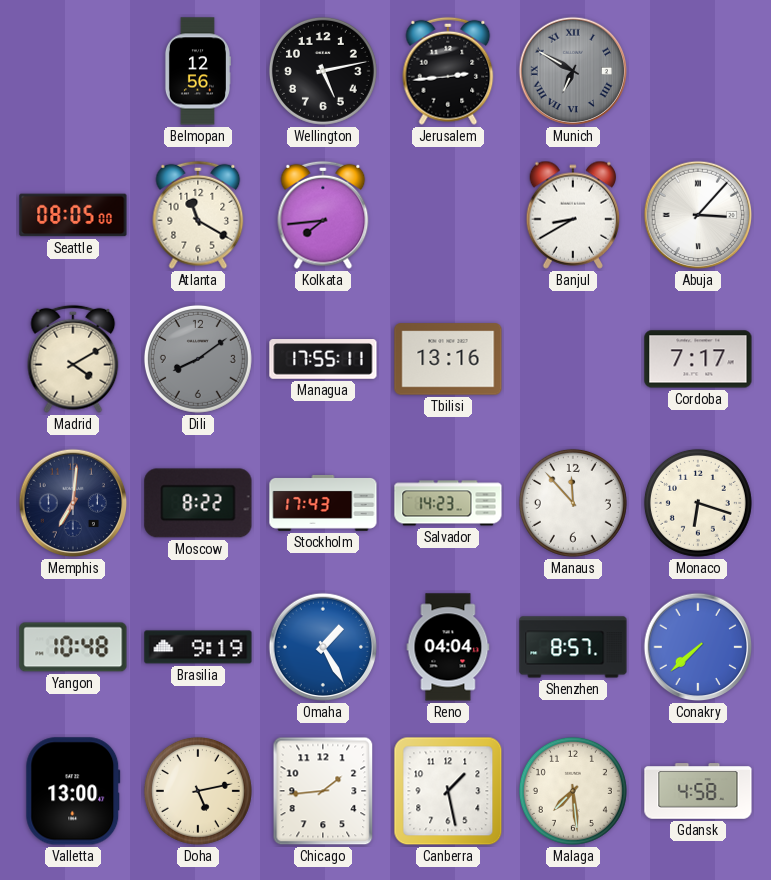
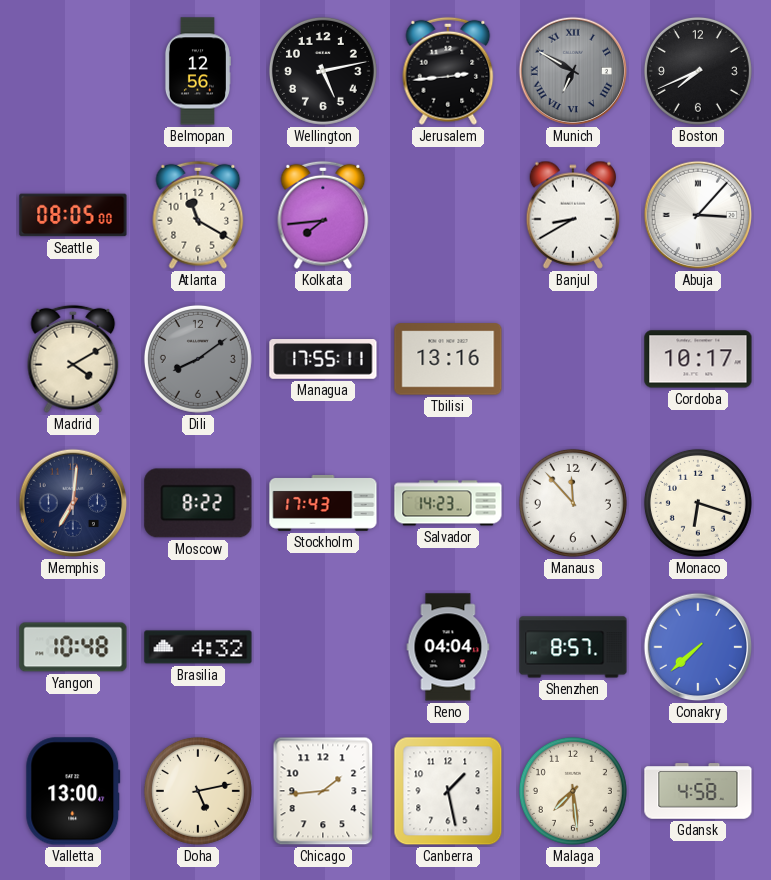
Boston: none -> 7:41 (698, 71)
Cordoba: 7:17 -> 10:17 (698, 359)
Brasilia: 9:19 -> 4:32 (198, 647)
Omaha: 1:25 -> none (323, 647)
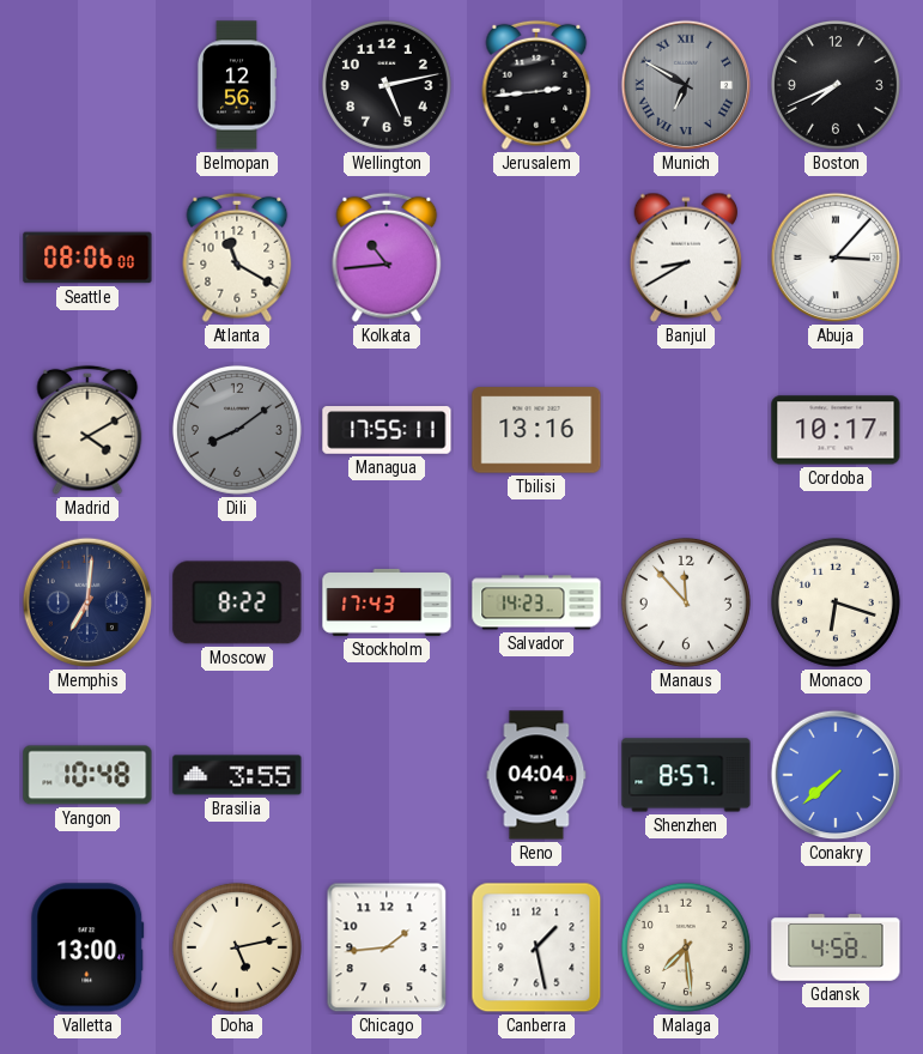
Seattle: 08:05 -> 08:06 (87, 258)
Kolkata: 7:44 -> 10:44 (387, 258)
Brasilia: 4:32 -> 3:55 (237, 775)
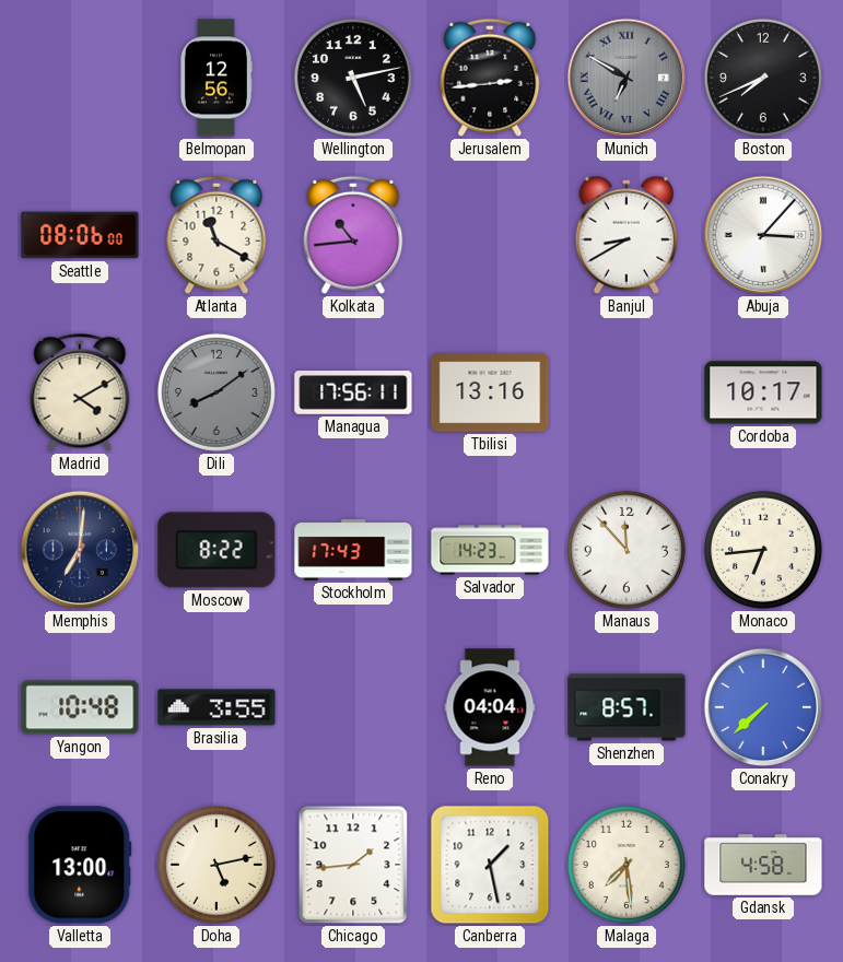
Managua: 17:55 -> 17:56 (353, 392)
Monaco: 6:18 -> 6:44 (763, 550)
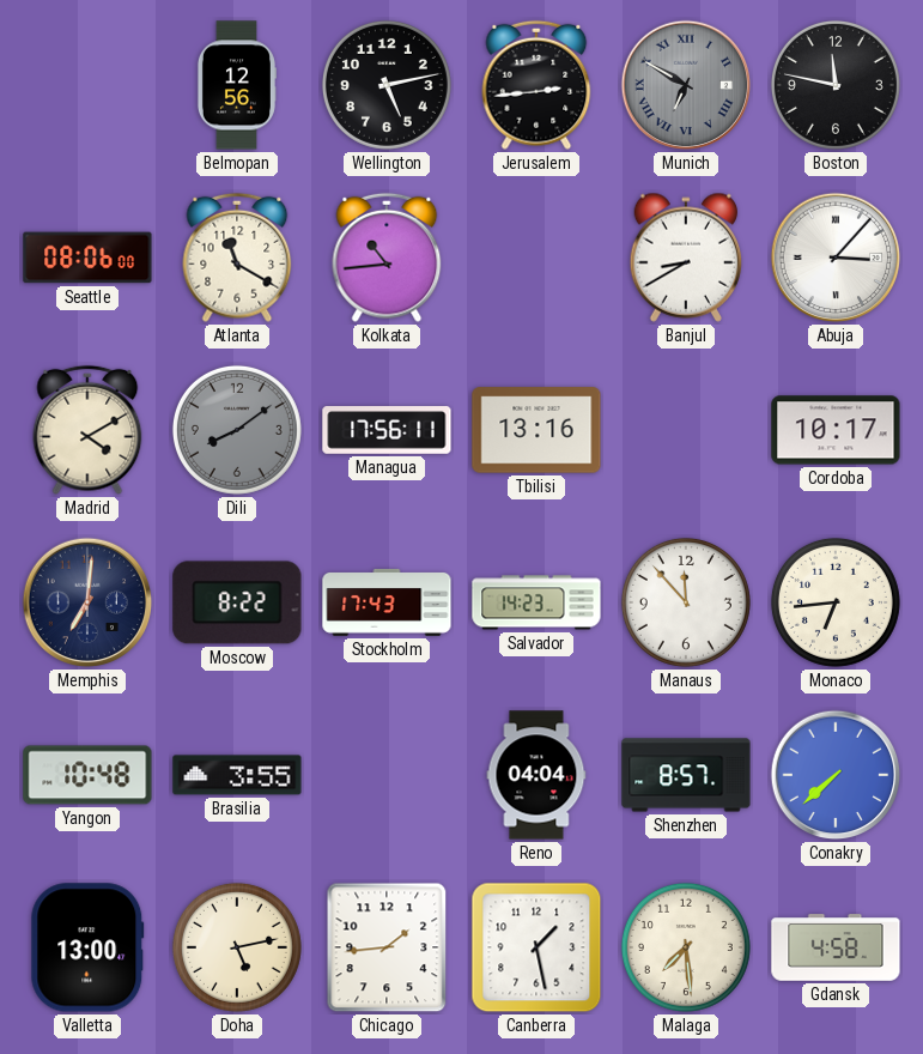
Boston: 7:41 -> 11:47 (836, 85)
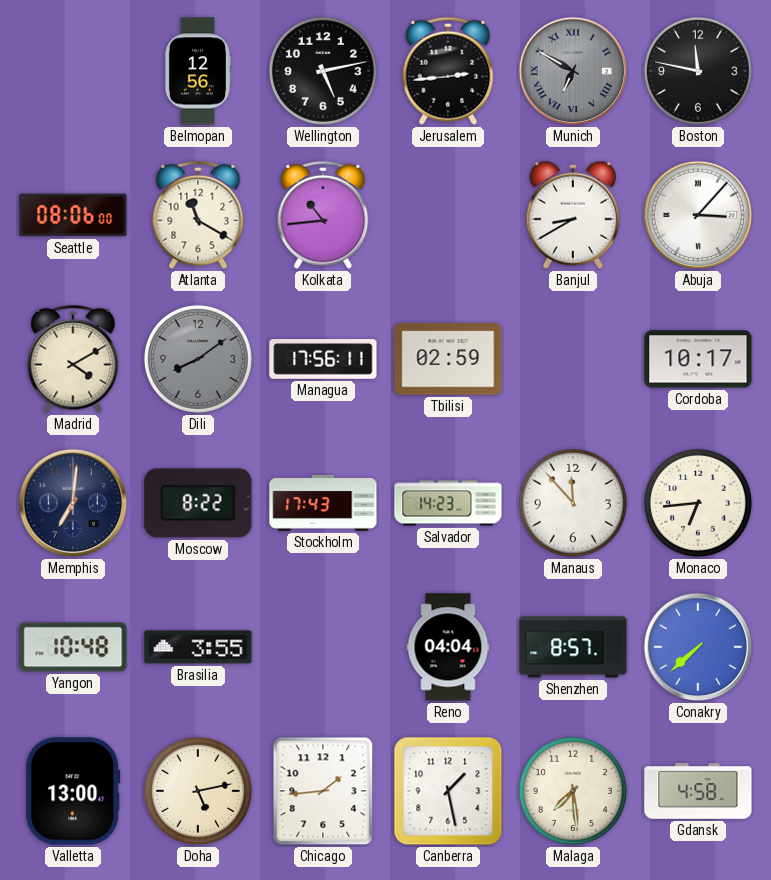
Tbilisi: 13:16 -> 02:59 (448, 359)
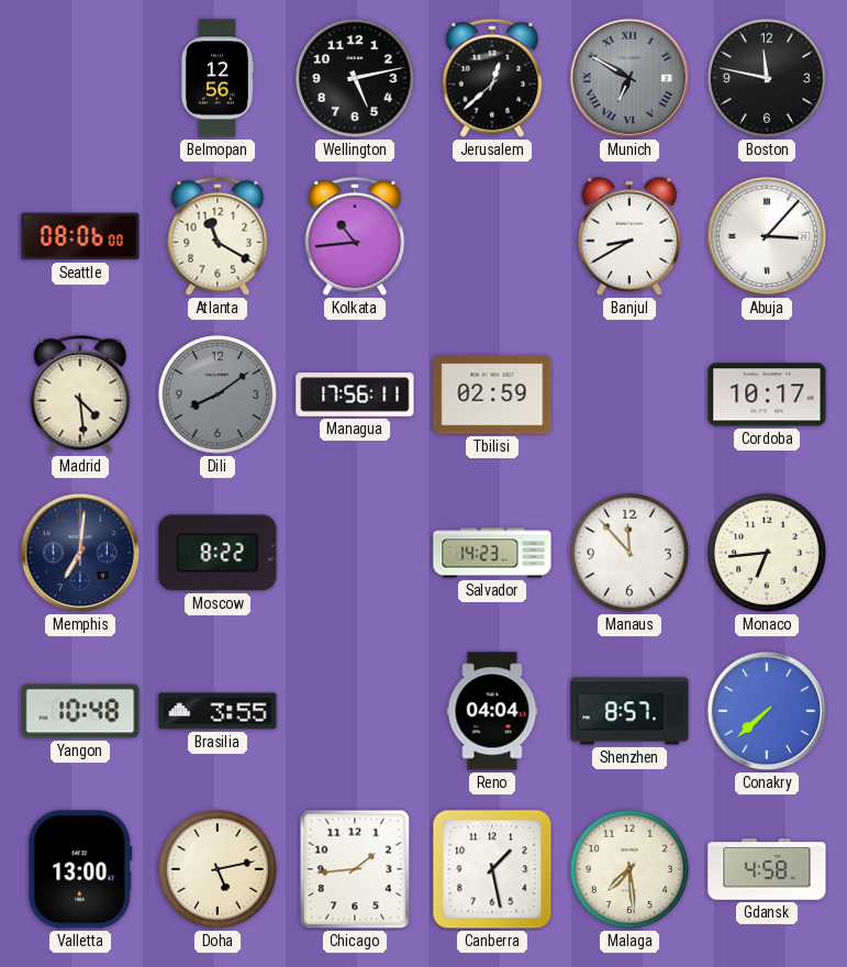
Jerusalem: 2:44 -> 12:38 (492, 78)
Madrid: 4:10 -> 4:29 (80, 394)
Stockholm: 17:43 -> none (323, 503)
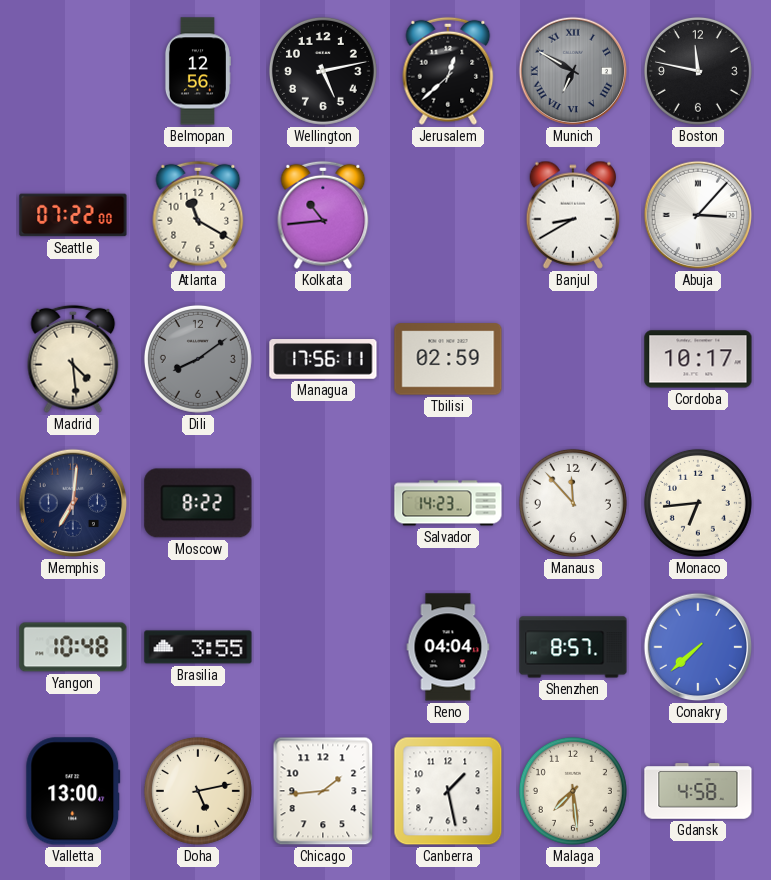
Seattle: 08:06 -> 07:22 (73, 215)
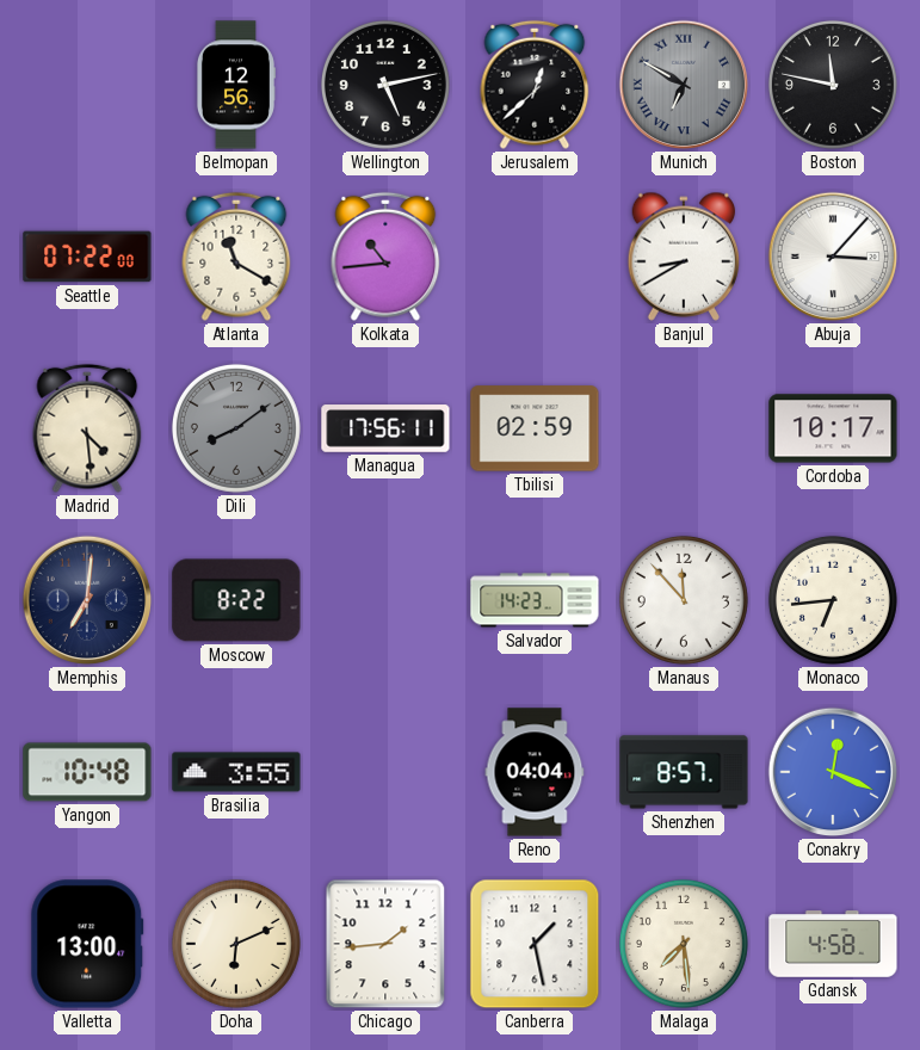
Conakry: 7:38 -> 12:19 (833, 772)
Doha: 5:13 -> 6:11 (236, 944)
